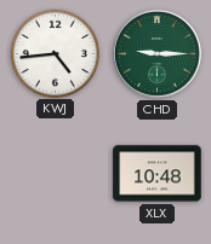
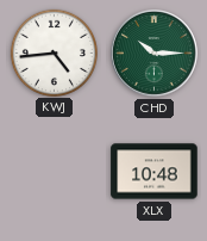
CHD: 9:15 -> 10:15 (155, 54)
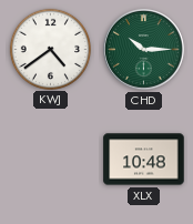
KWJ: 4:44 -> 4:39 (50, 49)
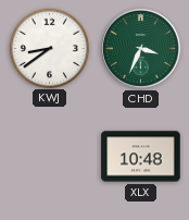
KWJ: 4:39 -> 8:39 (49, 48)
CHD: 10:15 -> 3:34 (141, 49)
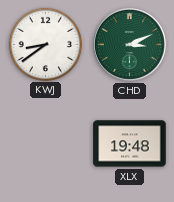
CHD: 3:34 -> 3:11 (130, 45)
XLX: 10:48 -> 19:48 (130, 144)
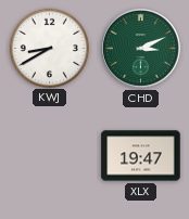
KWJ: 8:39 -> 8:40 (49, 48)
XLX: 19:48 -> 19:47 (141, 156)
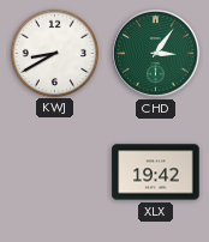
CHD: 3:11 -> 3:06 (156, 54)
XLX: 19:47 -> 19:42 (156, 173)
